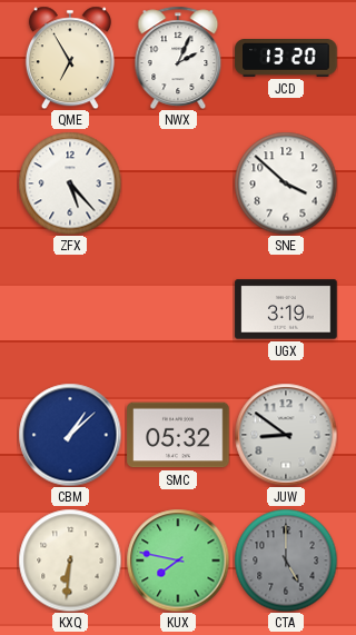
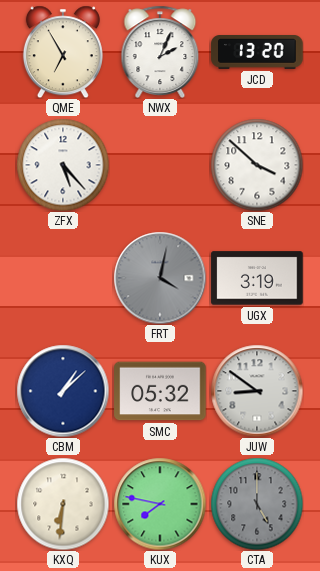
FRT: none -> 4:02 (160, 278)
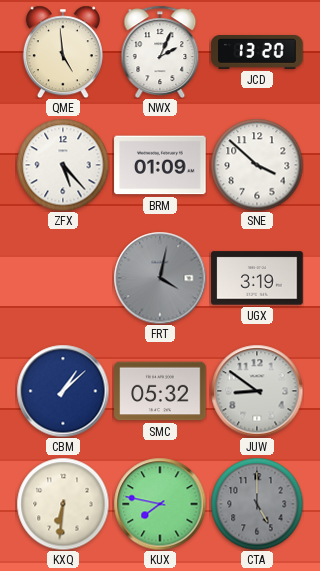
QME: 6:55 -> 4:59 (63, 52)
BRM: none -> 01:09 (160, 165)
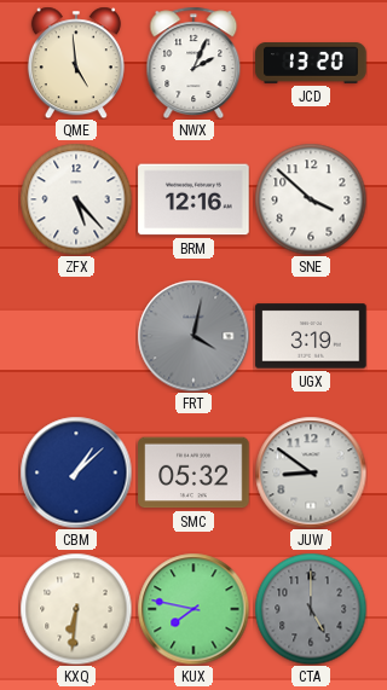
BRM: 01:09 -> 12:16 (193, 199)
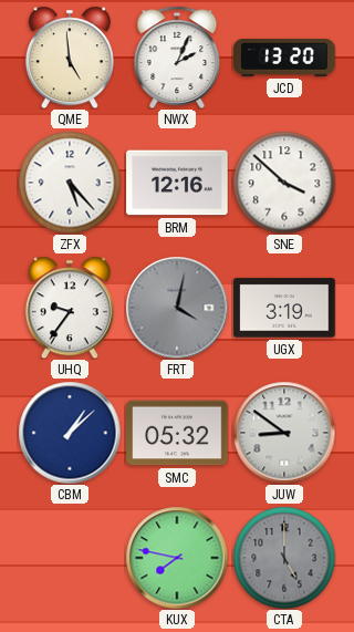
UHQ: none -> 9:36 (70, 308)
KXQ: 6:31 -> none (76, 609)
